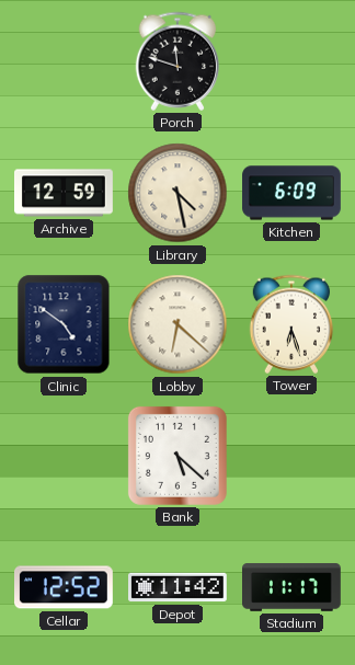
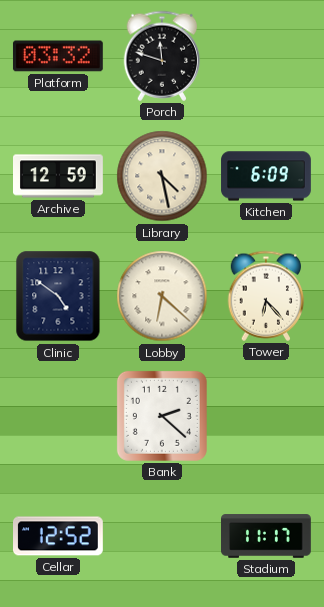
Platform: none -> 03:32 (58, 56)
Tower: 6:27 -> 6:23 (266, 296)
Bank: 5:22 -> 2:22 (162, 416)
Depot: 11:42 -> none (179, 587)
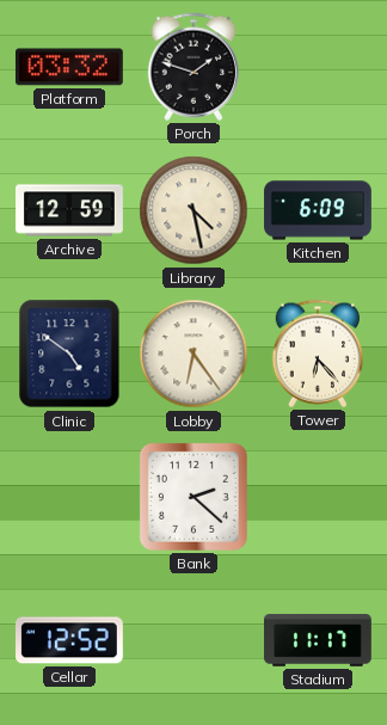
Porch: 11:48 -> 1:48 (193, 67)
Lobby: 6:22 -> 6:24 (193, 354)
